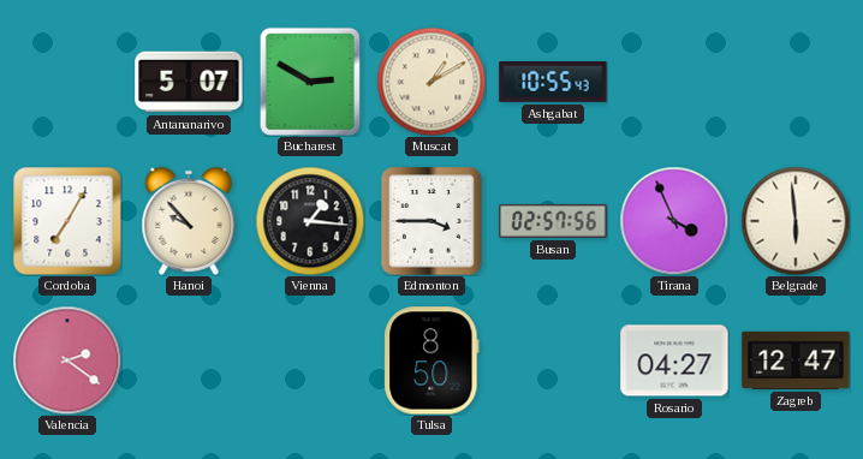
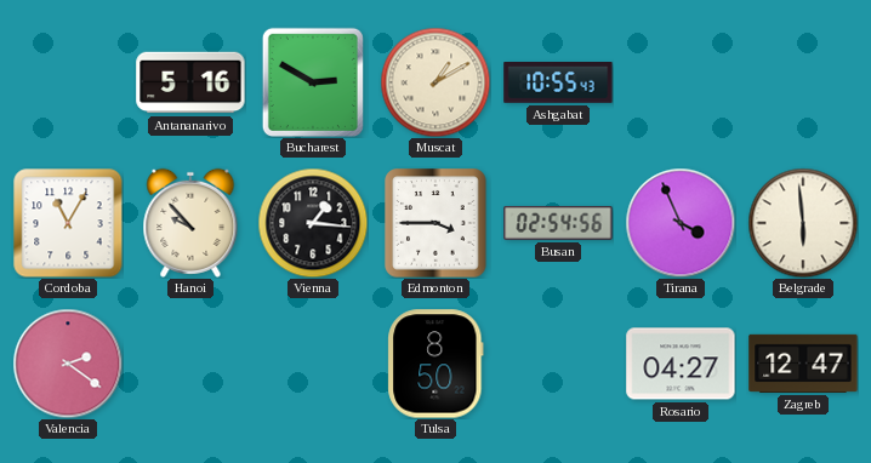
Antananarivo: 5:07 -> 5:16 (190, 82)
Cordoba: 7:05 -> 11:05 (68, 223)
Busan: 02:57 -> 02:54 (558, 223)
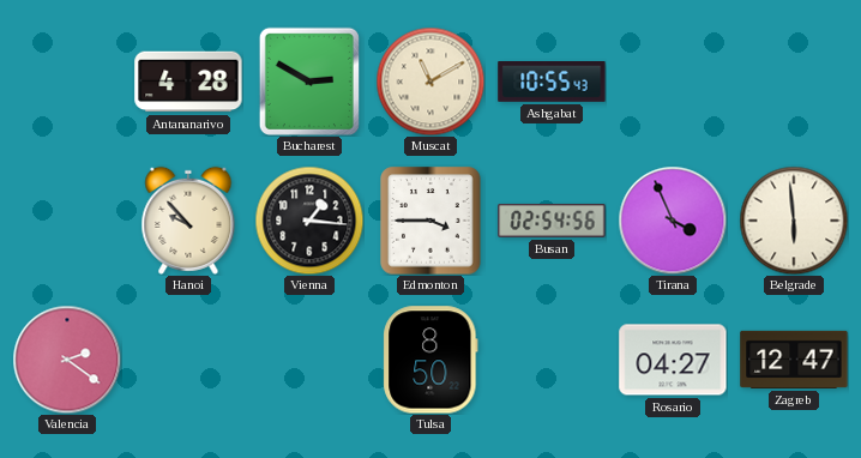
Antananarivo: 5:16 -> 4:28 (188, 82)
Muscat: 1:10 -> 11:10 (431, 82)
Cordoba: 11:05 -> none (68, 223)
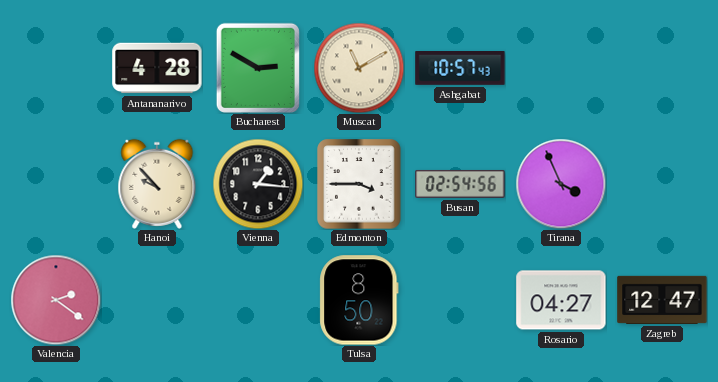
Ashgabat: 10:55 -> 10:57 (460, 69)
Belgrade: 5:59 -> none (794, 221)
